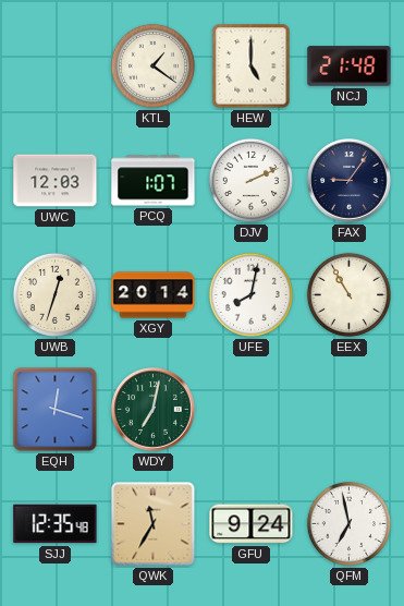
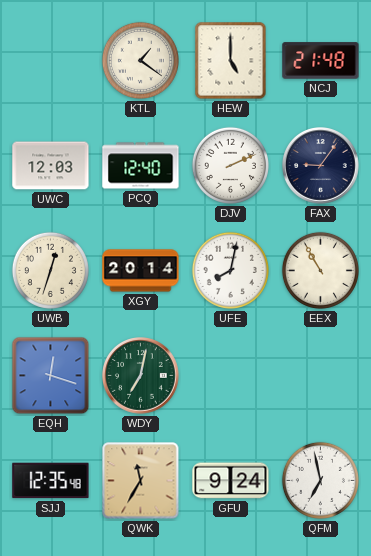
PCQ: 1:07 -> 12:40 (141, 166)
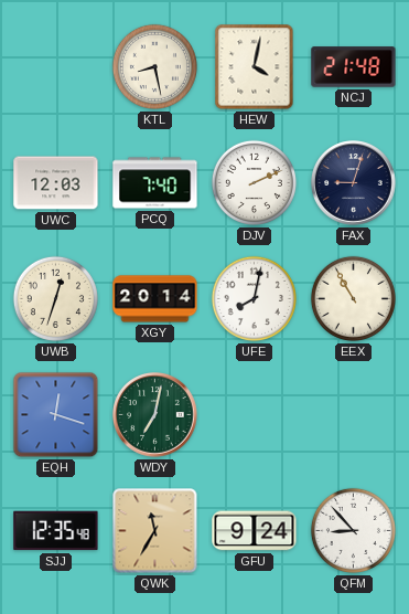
KTL: 1:21 -> 8:28 (154, 66)
HEW: 5:00 -> 4:02 (255, 67)
PCQ: 12:40 -> 7:40 (155, 183)
FAX: 9:06 -> 9:03 (354, 183)
QFM: 6:58 -> 8:53 (353, 530)
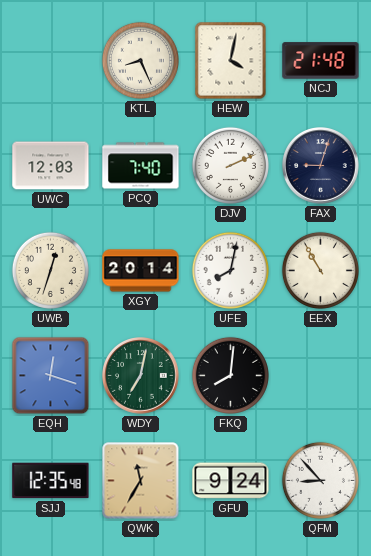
KTL: 8:28 -> 8:26 (140, 60)
FKQ: none -> 8:01 (230, 375)
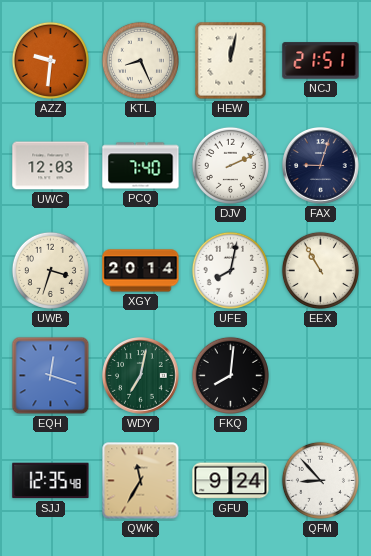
AZZ: none -> 9:31 (50, 60)
HEW: 4:02 -> 12:02 (231, 61)
NCJ: 21:48 -> 21:51 (321, 61)
UWB: 12:33 -> 3:33 (50, 270)
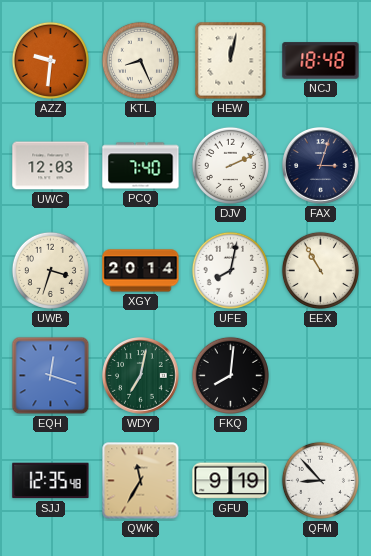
NCJ: 21:51 -> 18:48 (321, 61)
FAX: 9:03 -> 3:03 (321, 166)
GFU: 9:24 -> 9:19 (231, 481)
